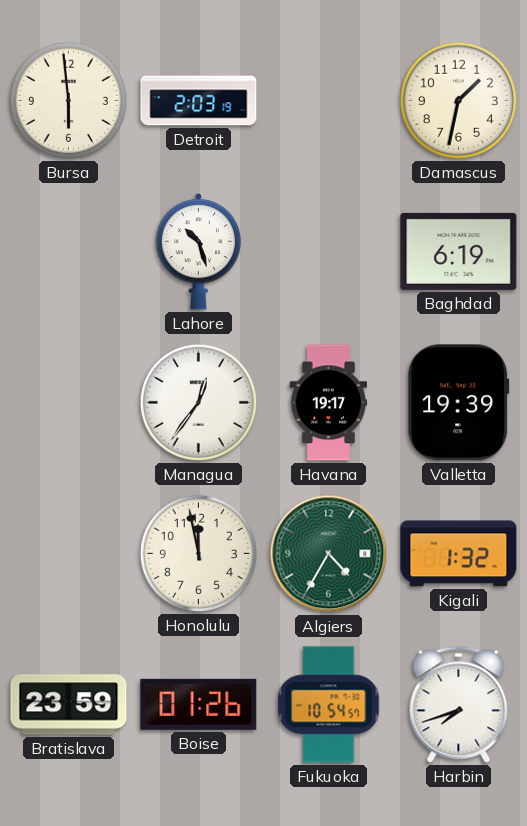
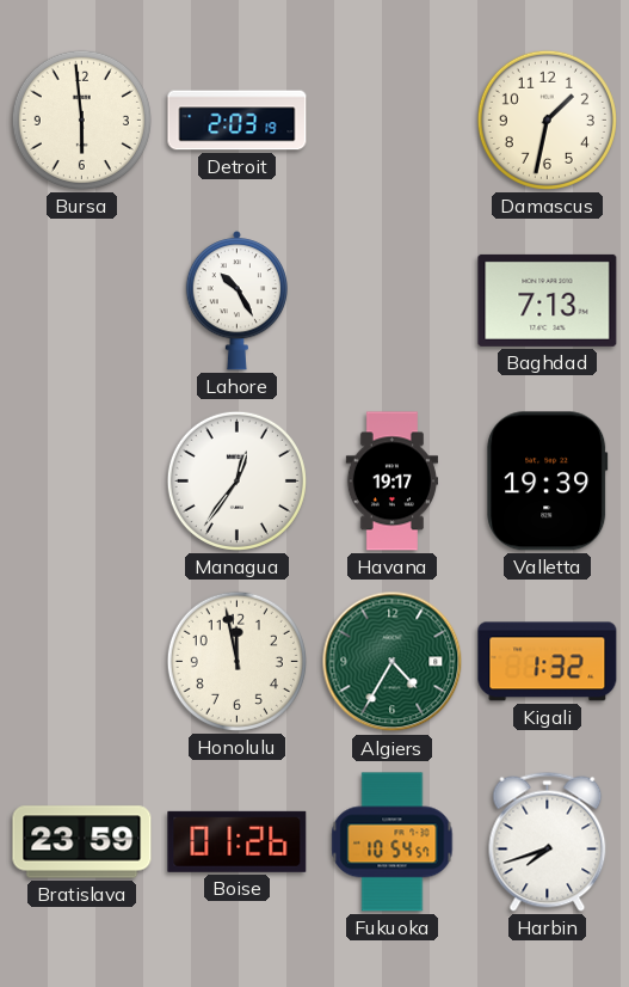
Lahore: 10:27 -> 10:25 (236, 301)
Baghdad: 6:19 -> 7:13 (548, 300)
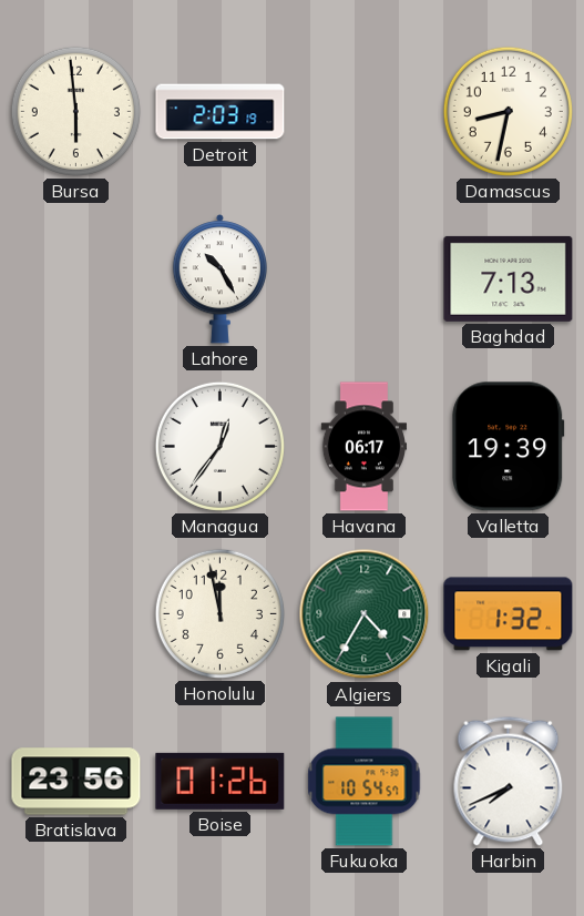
Damascus: 1:32 -> 8:32 (508, 111)
Havana: 19:17 -> 06:17 (363, 447)
Bratislava: 23:59 -> 23:56 (76, 782)
Harbin: 7:42 -> 7:41 (509, 781)
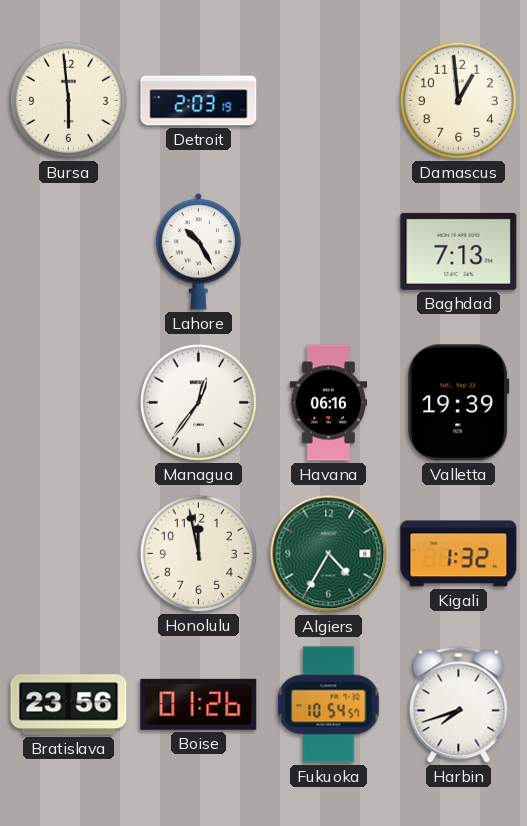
Damascus: 8:32 -> 12:59 (458, 100)
Havana: 06:17 -> 06:16 (328, 403)
Harbin: 7:41 -> 7:42 (459, 704)
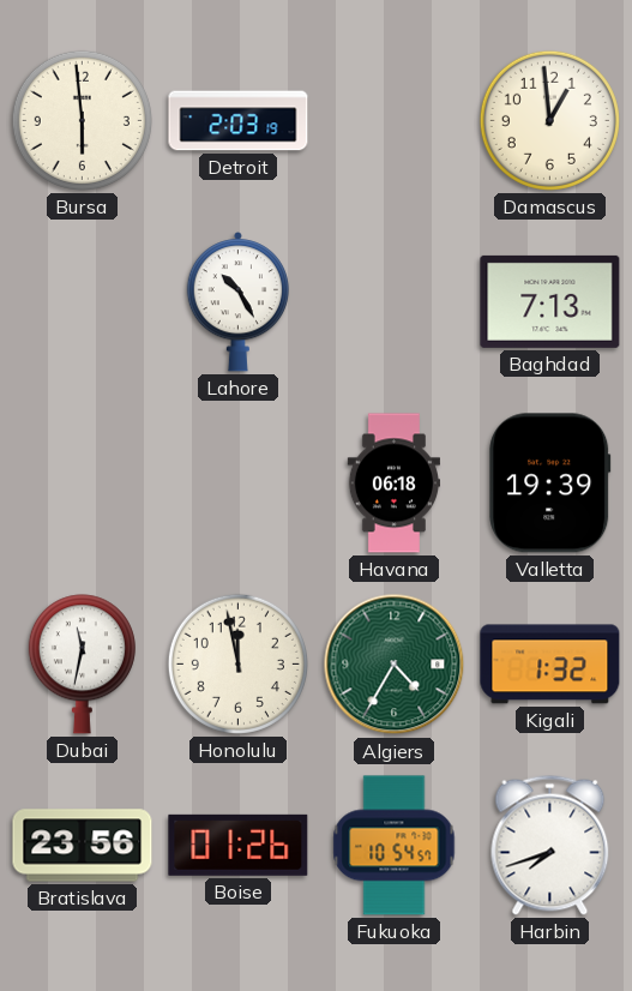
Managua: 12:36 -> none (198, 402)
Havana: 06:16 -> 06:18 (393, 484)
Dubai: none -> 11:32 (82, 665)
